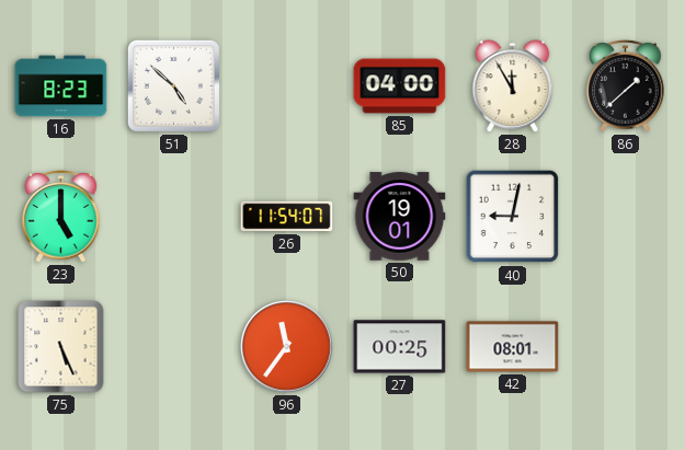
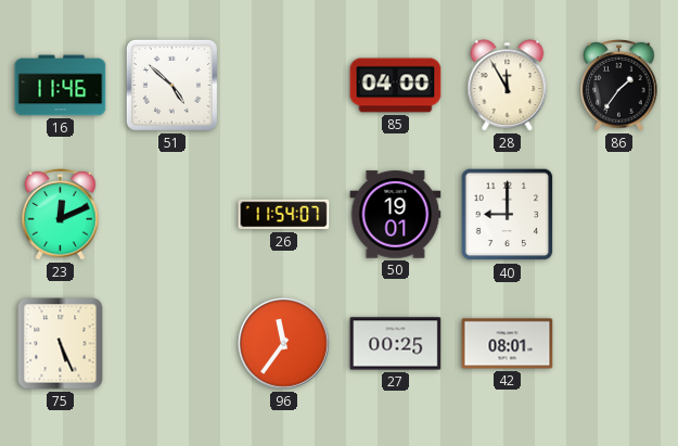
16: 8:23 -> 11:46 (61, 86)
86: 1:38 -> 1:36 (619, 86)
23: 5:00 -> 12:11 (61, 215)
40: 9:02 -> 9:00 (508, 215)
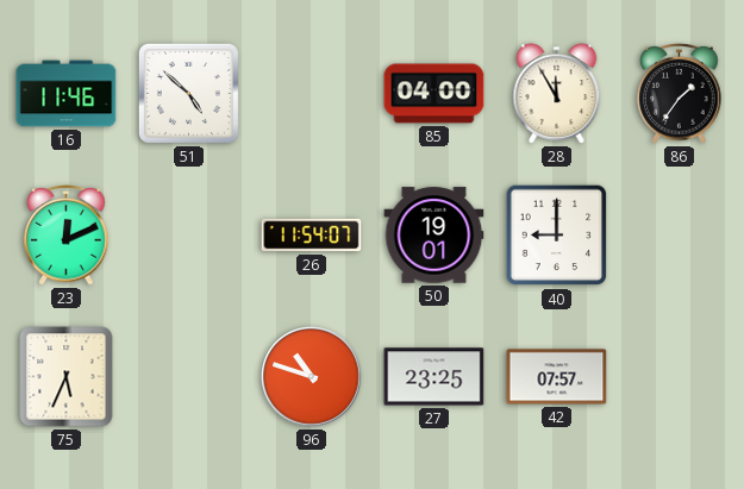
75: 5:26 -> 5:34 (67, 377)
96: 11:36 -> 10:48 (312, 377)
27: 00:25 -> 23:25 (434, 377)
42: 08:01 -> 07:57 (557, 377)
